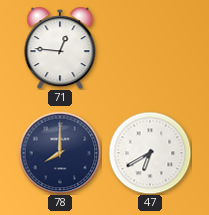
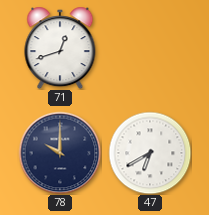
71: 12:46 -> 12:42 (60, 48)
78: 8:00 -> 10:00 (60, 153)
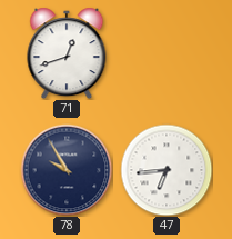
78: 10:00 -> 9:55 (67, 170)
47: 6:40 -> 6:44 (167, 170)
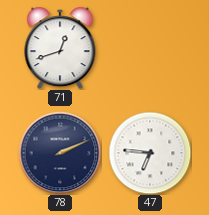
78: 9:55 -> 2:11 (60, 153)
47: 6:44 -> 6:46 (150, 153)
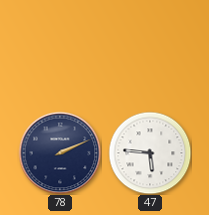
71: 12:42 -> none (60, 48)
47: 6:46 -> 5:46 (150, 153)
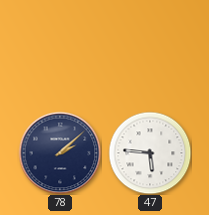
78: 2:11 -> 2:08 (60, 153)
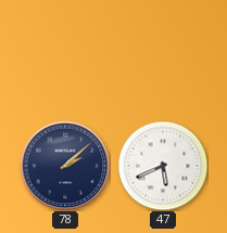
47: 5:46 -> 5:41 (163, 166)
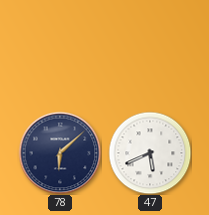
78: 2:08 -> 6:08 (60, 153)
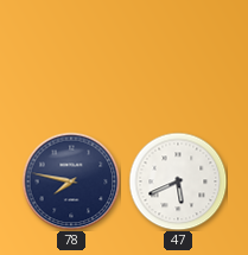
78: 6:08 -> 7:47 (71, 181)
